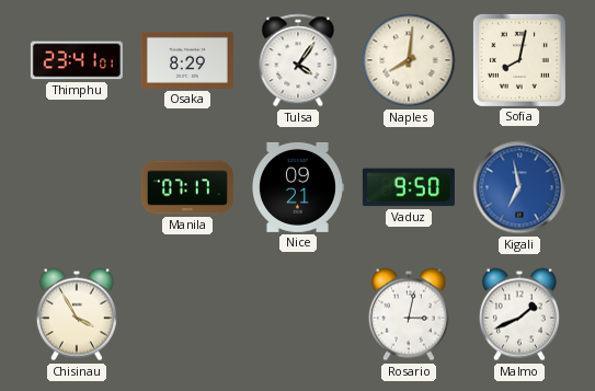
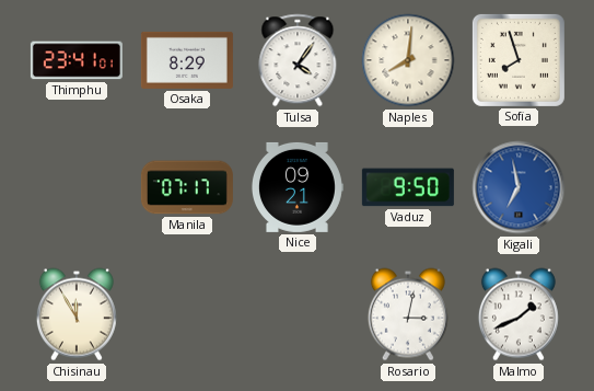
Sofia: 8:02 -> 7:57 (519, 60)
Chisinau: 3:55 -> 11:55 (77, 314)
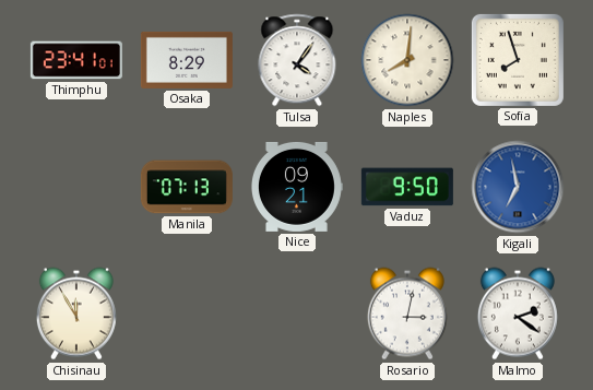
Manila: 07:17 -> 07:13 (187, 187)
Malmo: 1:41 -> 2:21 (518, 314)
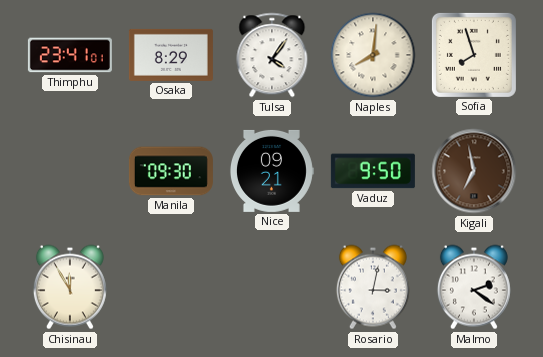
Manila: 07:13 -> 09:30 (171, 171)
Kigali dial: blue -> brown (474, 171)
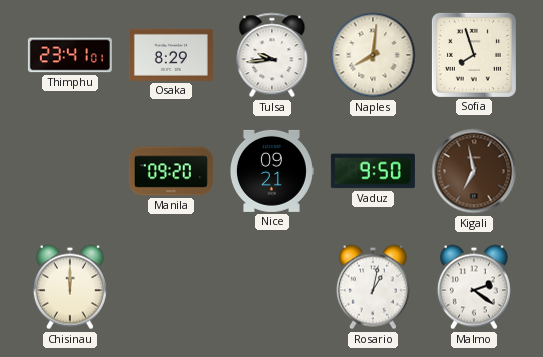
Tulsa: 4:06 -> 9:44 (272, 55)
Manila: 09:30 -> 09:20 (171, 171)
Chisinau: 11:55 -> 12:00 (70, 287)
Rosario: 3:02 -> 1:02 (373, 287)
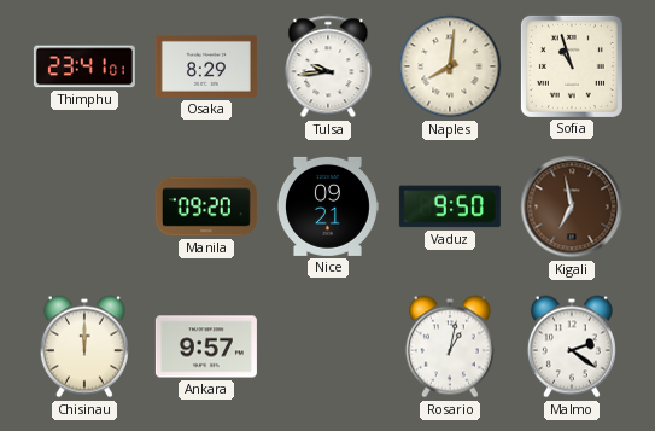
Sofia: 7:57 -> 10:57 (572, 66)
Ankara: none -> 9:57 (206, 346)
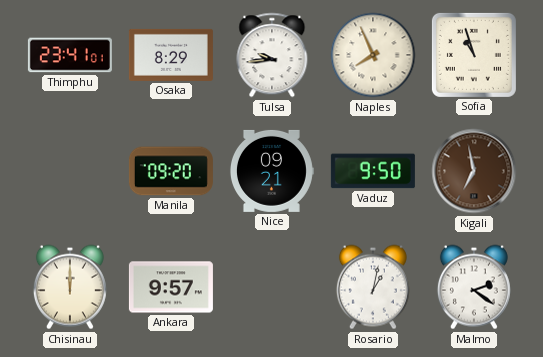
Naples: 8:01 -> 7:56 (373, 55)
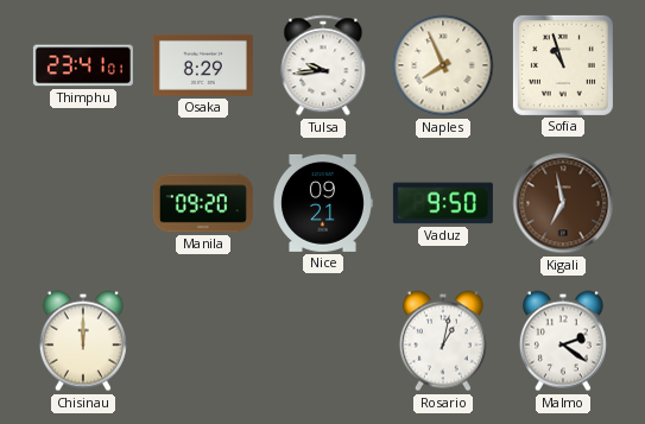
Ankara: 9:57 -> none (171, 287)
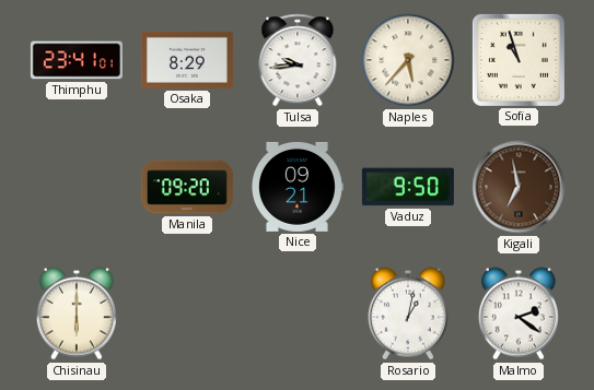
Naples: 7:56 -> 5:37 (408, 60)
Chisinau: 12:00 -> 6:00 (77, 314)
